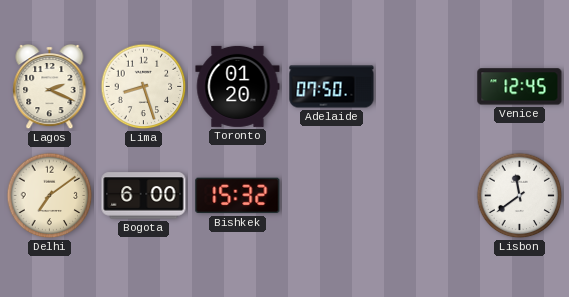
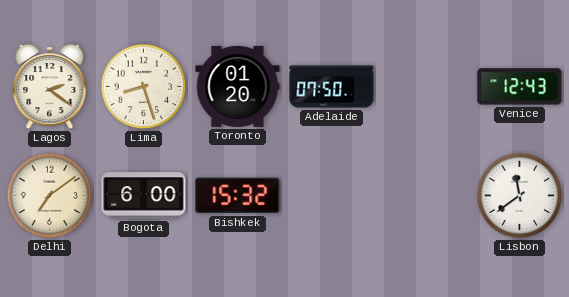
Lagos: 2:19 -> 2:21 (50, 87)
Venice: 12:45 -> 12:43 (520, 87)
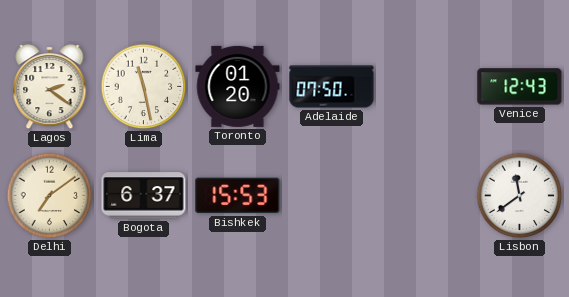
Lima: 8:27 -> 11:28 (144, 87)
Bogota: 6:00 -> 6:37 (144, 196)
Bishkek: 15:32 -> 15:53 (238, 196)
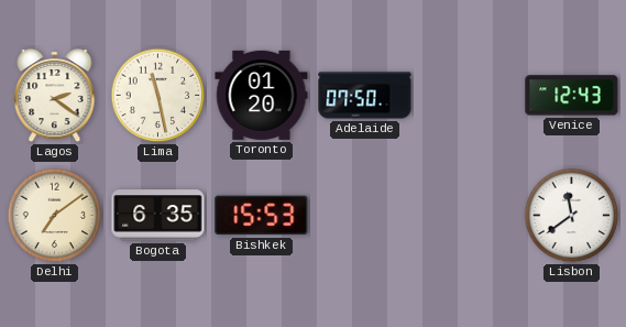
Bogota: 6:37 -> 6:35 (158, 216)
